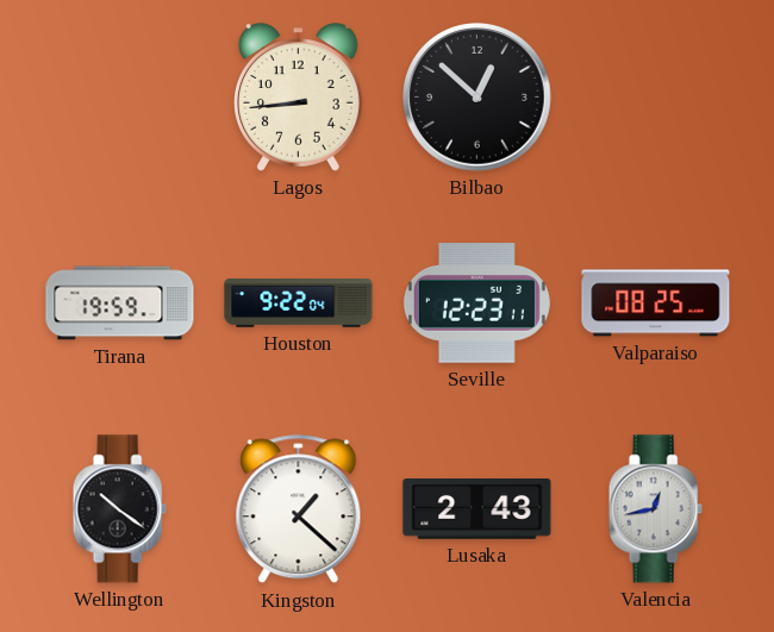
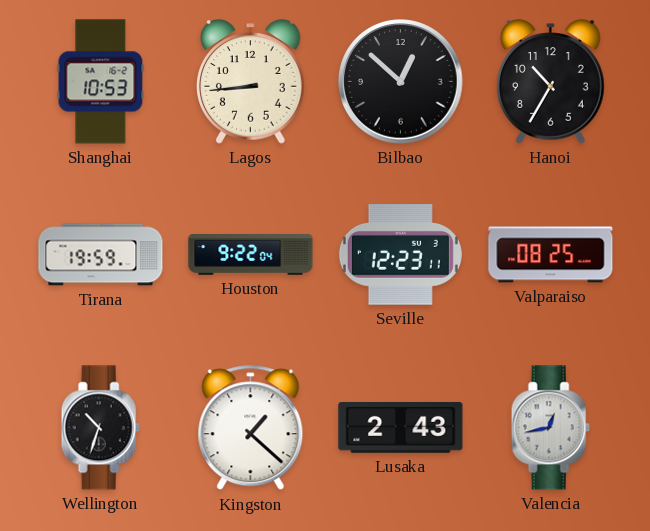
Shanghai: none -> 10:53 (101, 82)
Hanoi: none -> 10:35 (551, 82)
Wellington: 10:21 -> 10:33 (100, 428)
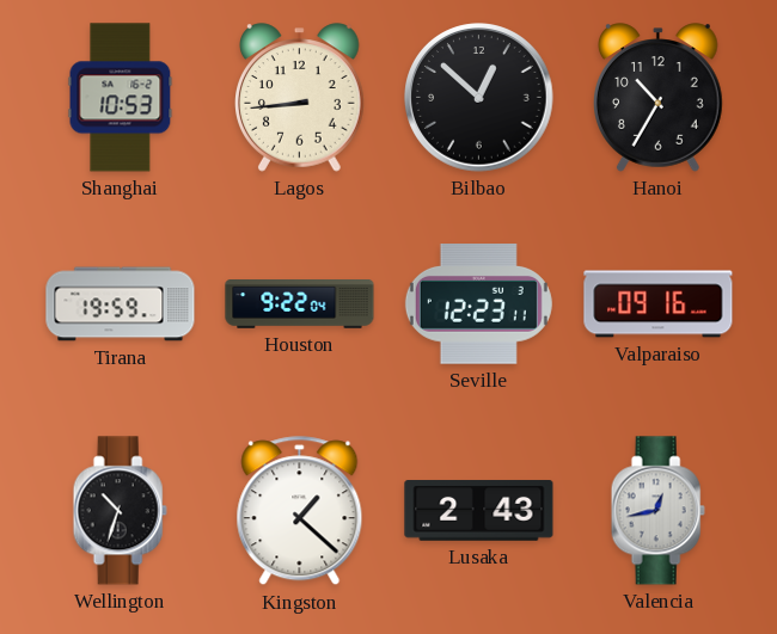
Valparaiso: 08:25 -> 09:16 (659, 304)
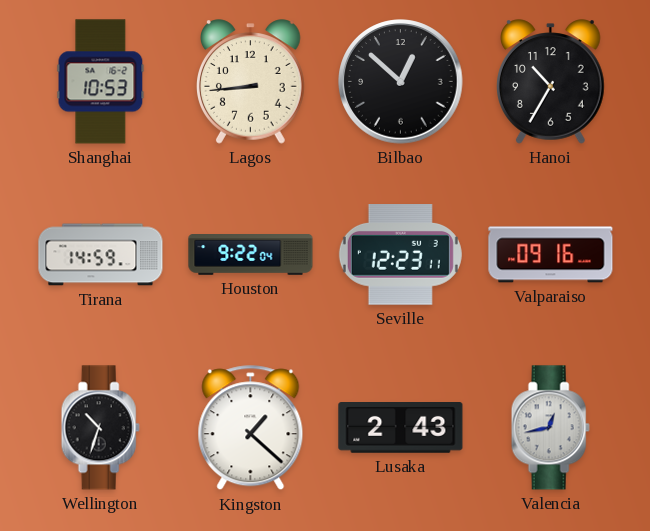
Tirana: 19:59 -> 14:59 (101, 255)
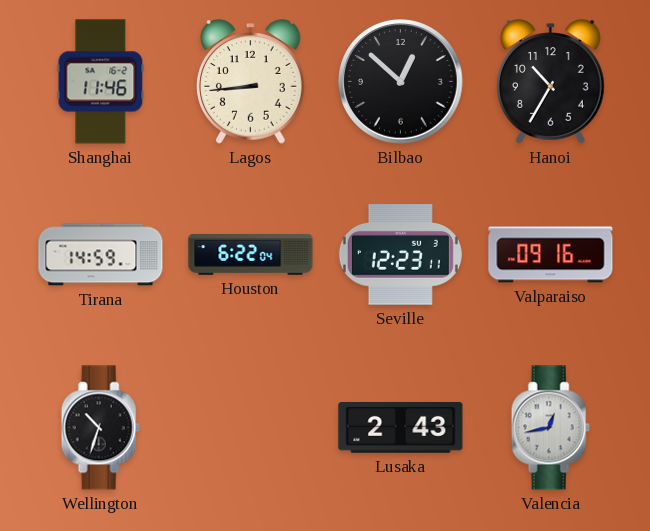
Shanghai: 10:53 -> 11:46 (101, 82)
Houston: 9:22 -> 6:22 (251, 255)
Kingston: 1:22 -> none (251, 428)
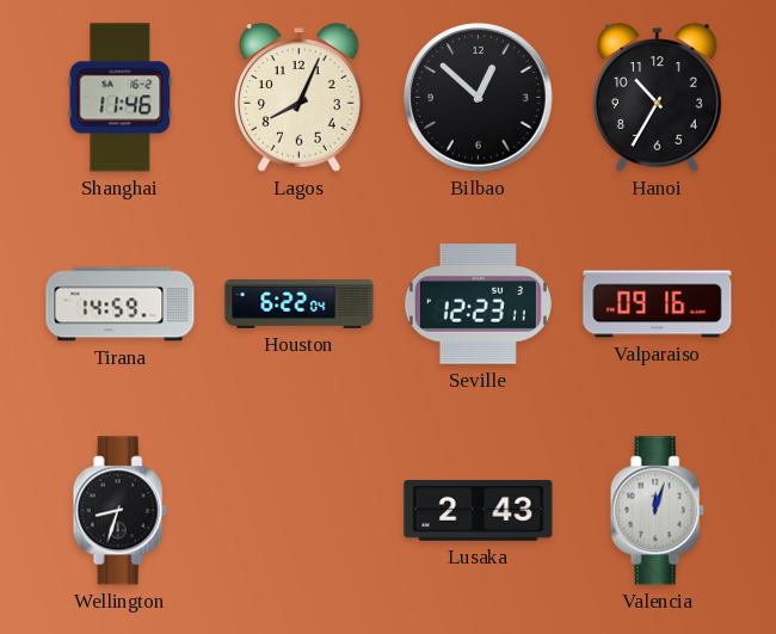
Lagos: 8:44 -> 8:04 (300, 98)
Wellington: 10:33 -> 8:33 (119, 511)
Valencia: 12:43 -> 12:03 (657, 511)
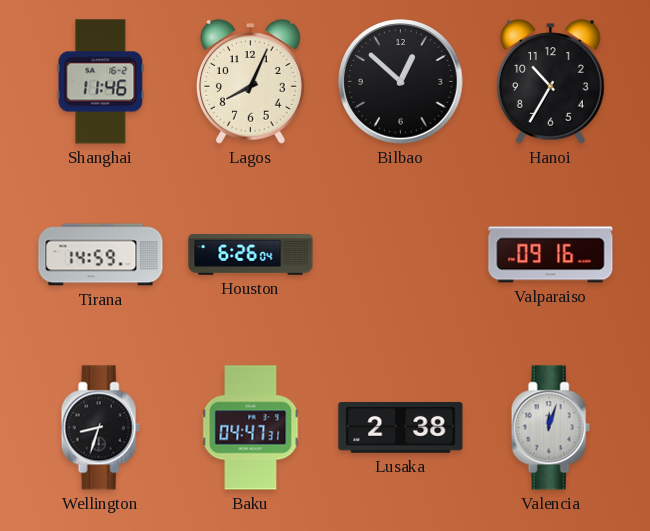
Houston: 6:22 -> 6:26 (251, 255)
Seville: 12:23 -> none (478, 304)
Baku: none -> 04:47 (251, 428)
Lusaka: 2:43 -> 2:38 (401, 428)
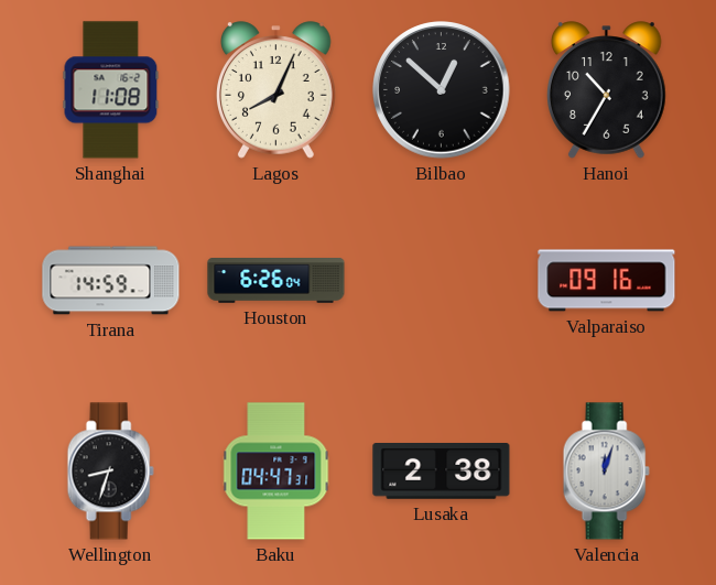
Shanghai: 11:46 -> 11:08 (111, 90)
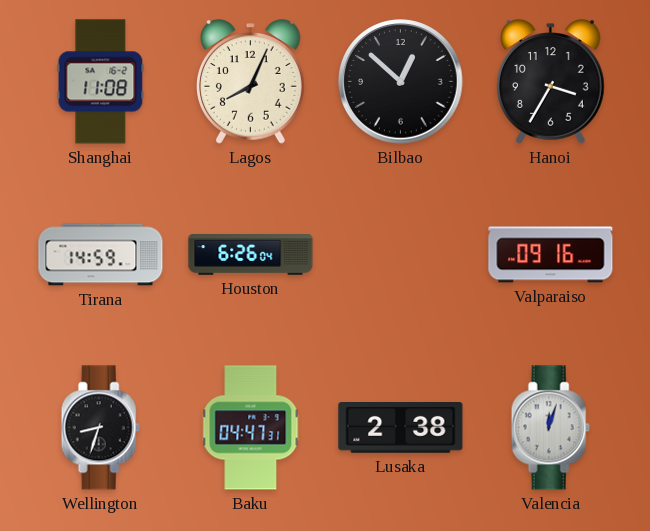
Hanoi: 10:35 -> 3:35 (551, 82)
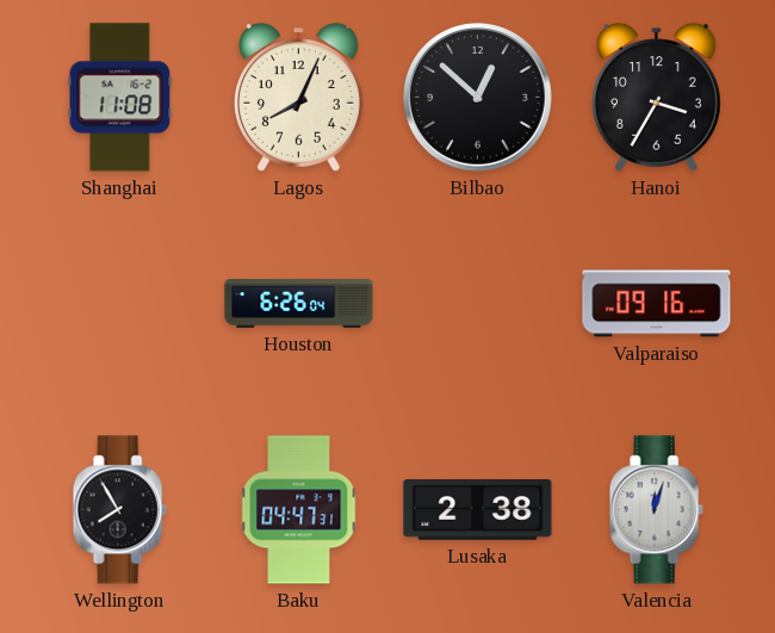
Tirana: 14:59 -> none (101, 255)
Wellington: 8:33 -> 7:55 (119, 510)
